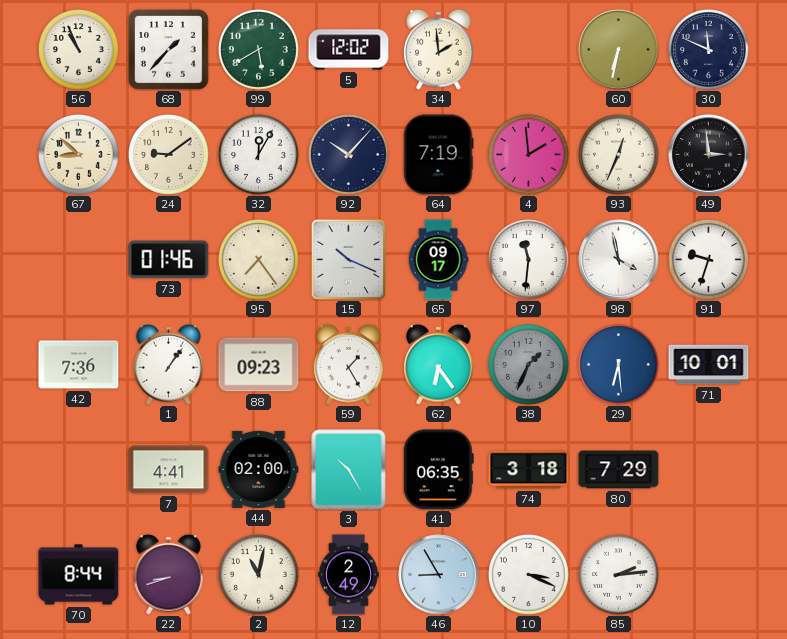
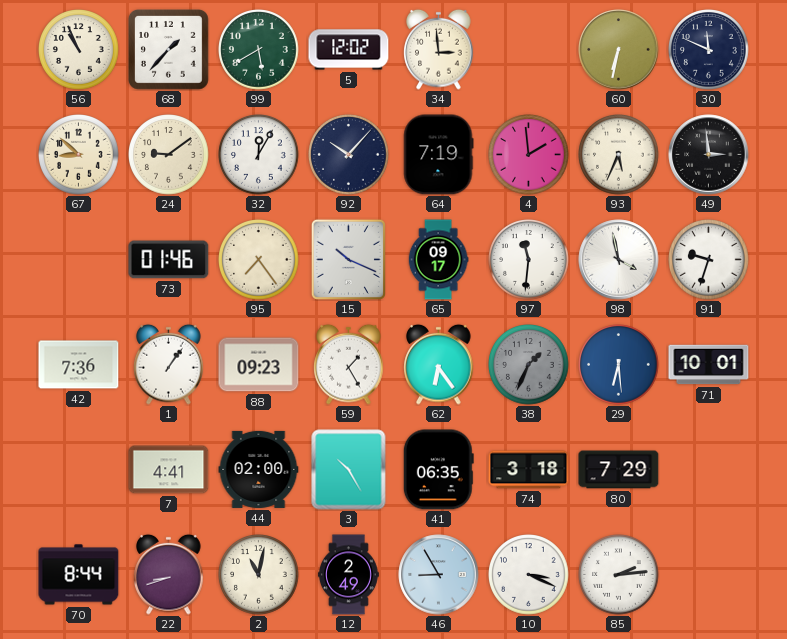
34: 1:59 -> 2:59 (439, 49)
93: 12:34 -> 5:34 (619, 155)
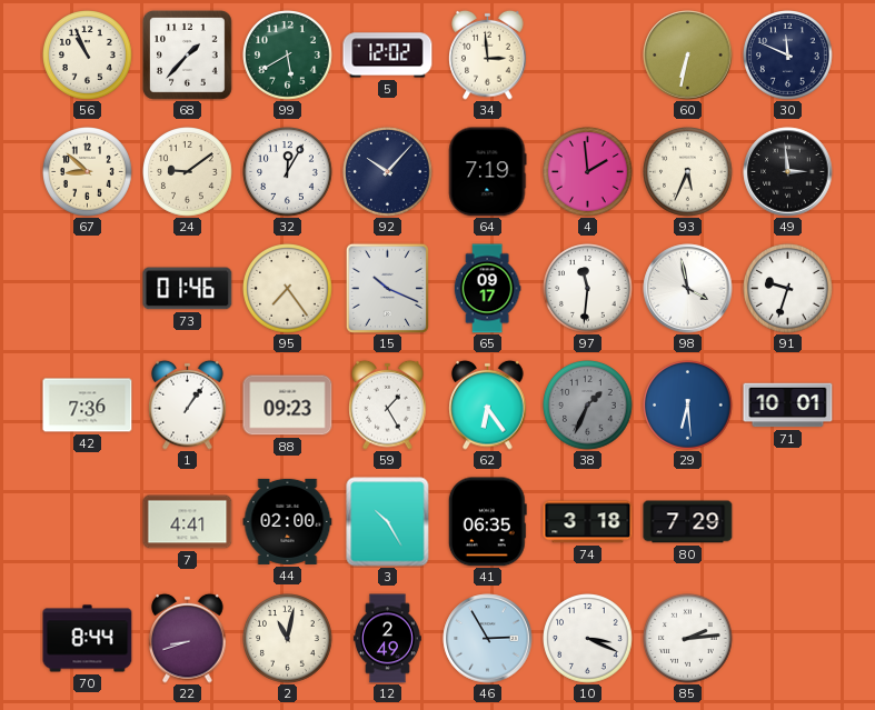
46: 8:55 -> 2:55 (488, 639)
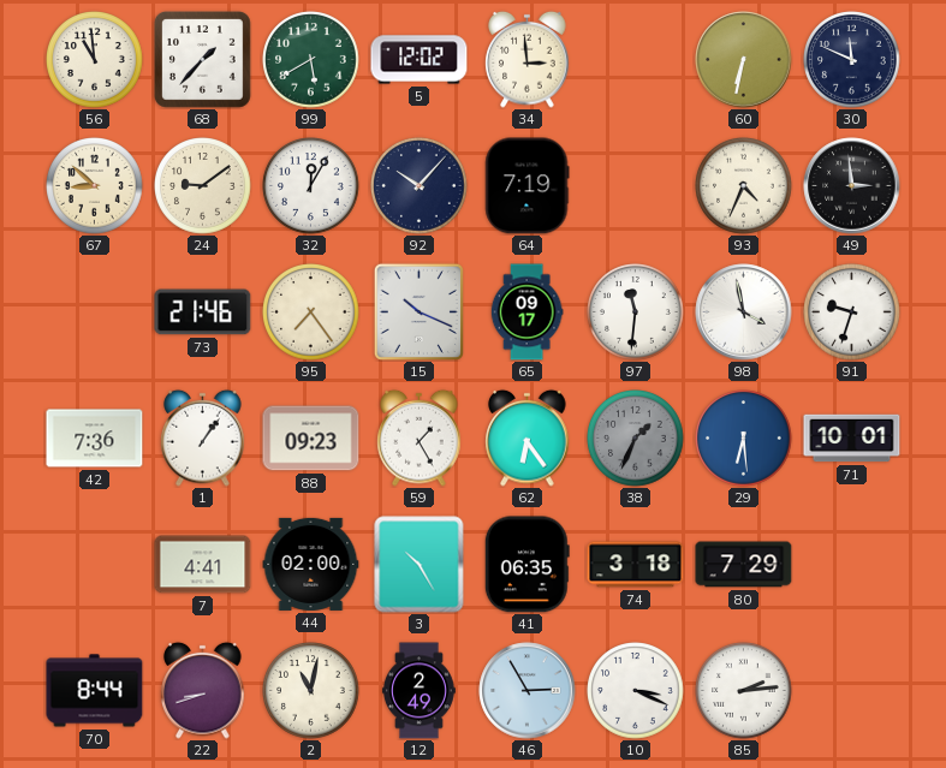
56: 10:56 -> 10:59 (95, 60)
4: 1:59 -> none (588, 172)
93: 5:34 -> 4:34 (744, 186)
73: 01:46 -> 21:46 (203, 312)
